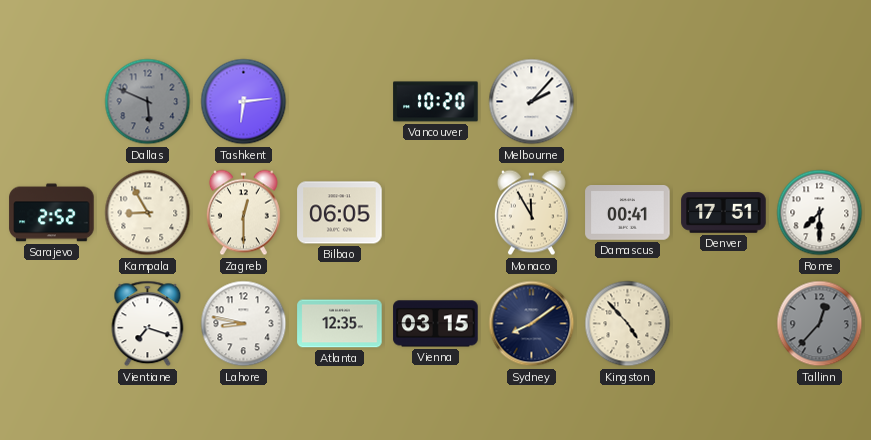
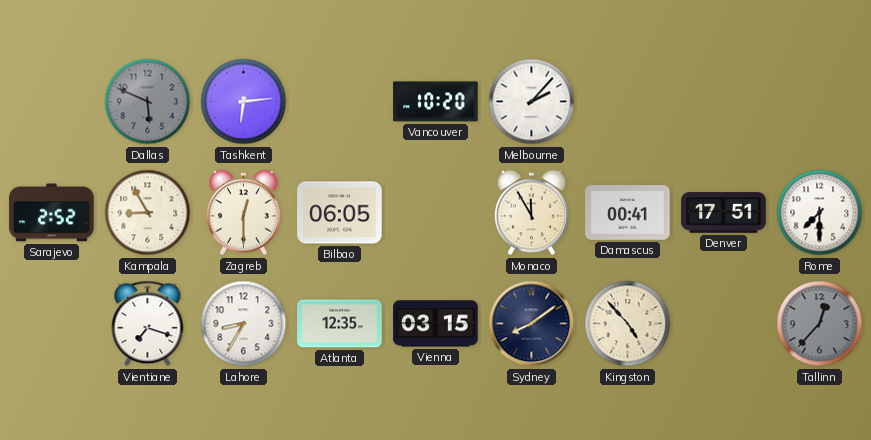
Lahore: 8:47 -> 8:35 (244, 324)
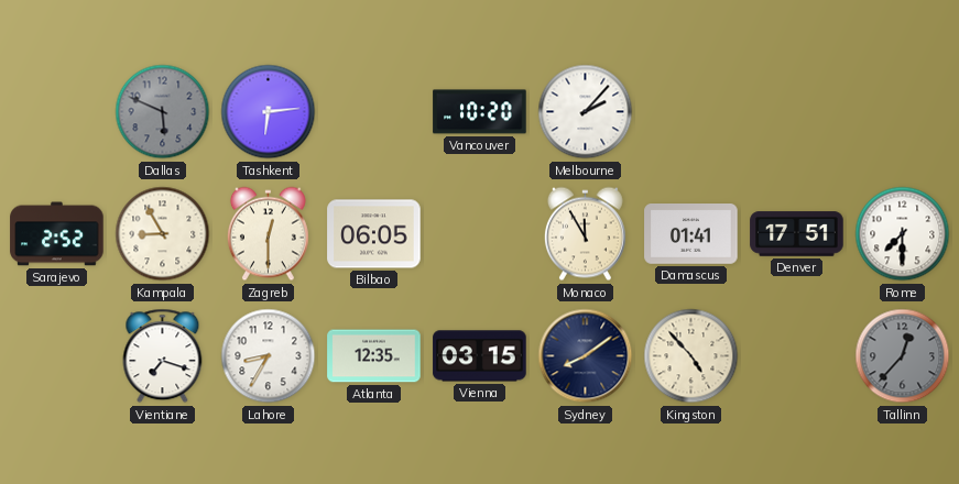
Damascus: 00:41 -> 01:41 (691, 234)
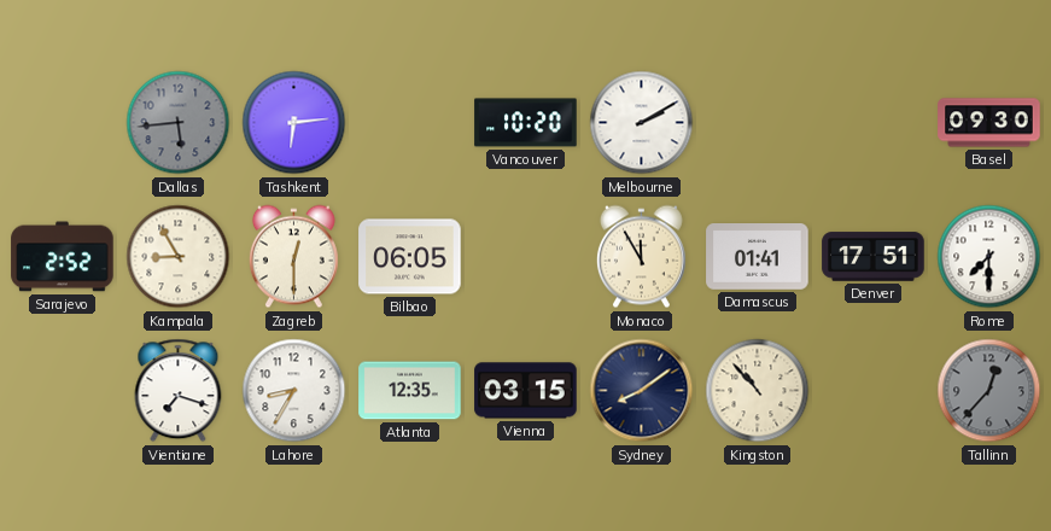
Dallas: 5:49 -> 5:44 (179, 123)
Melbourne: 2:07 -> 2:10 (642, 123)
Basel: none -> 09:30 (989, 123)
Kingston: 4:53 -> 10:53 (758, 391)
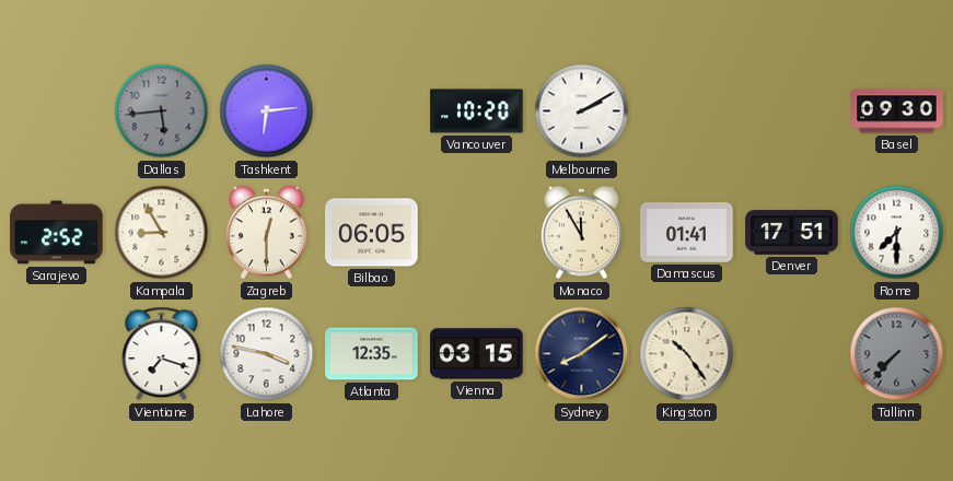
Lahore: 8:35 -> 3:47 (267, 354)
Kingston: 10:53 -> 10:24 (687, 354)
Tallinn: 12:37 -> 7:37 (897, 354)
